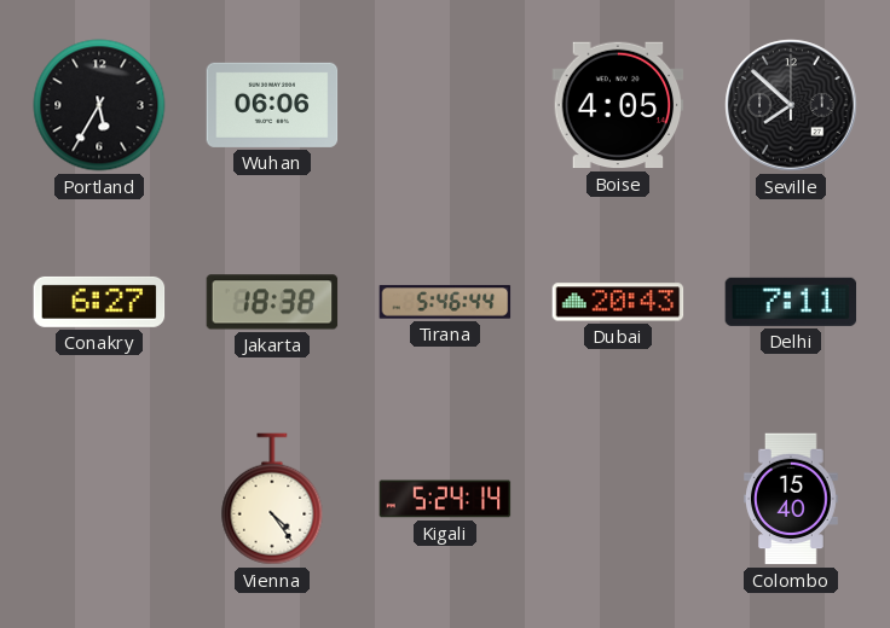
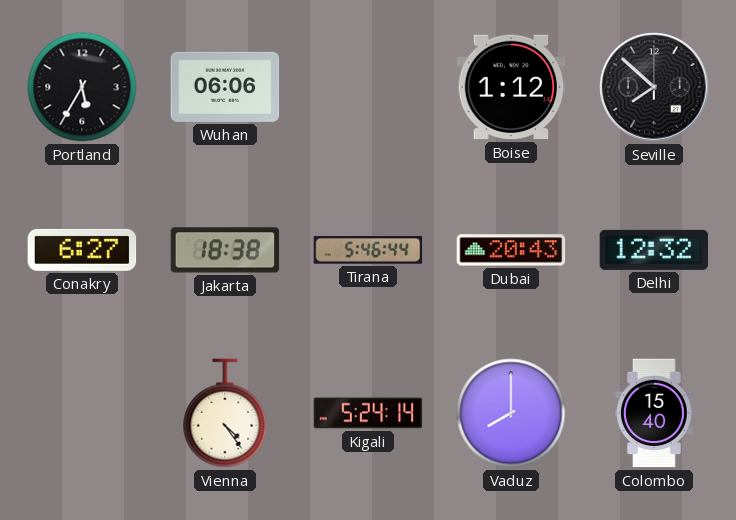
Boise: 4:05 -> 1:12 (511, 87)
Delhi: 7:11 -> 12:32 (654, 250)
Vaduz: none -> 8:00 (511, 413)
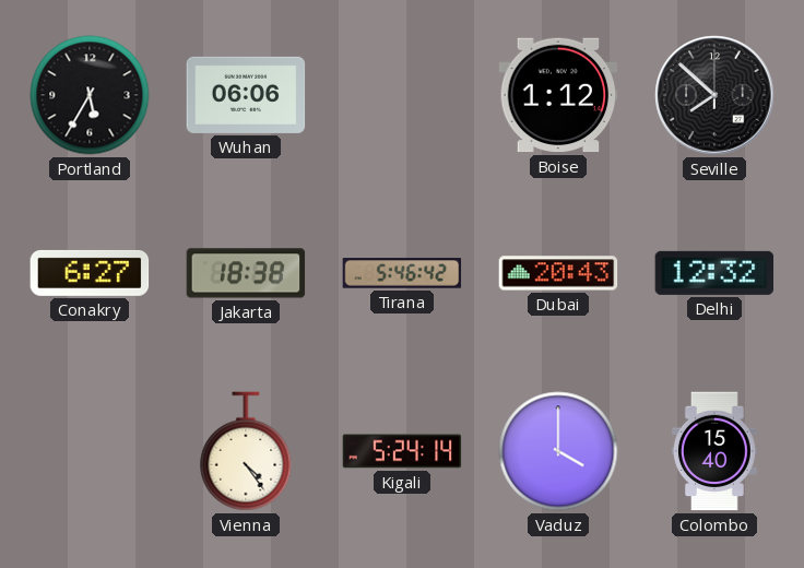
Tirana: 5:46:44 -> 5:46:42 (402, 273)
Vaduz: 8:00 -> 4:00 (558, 451)
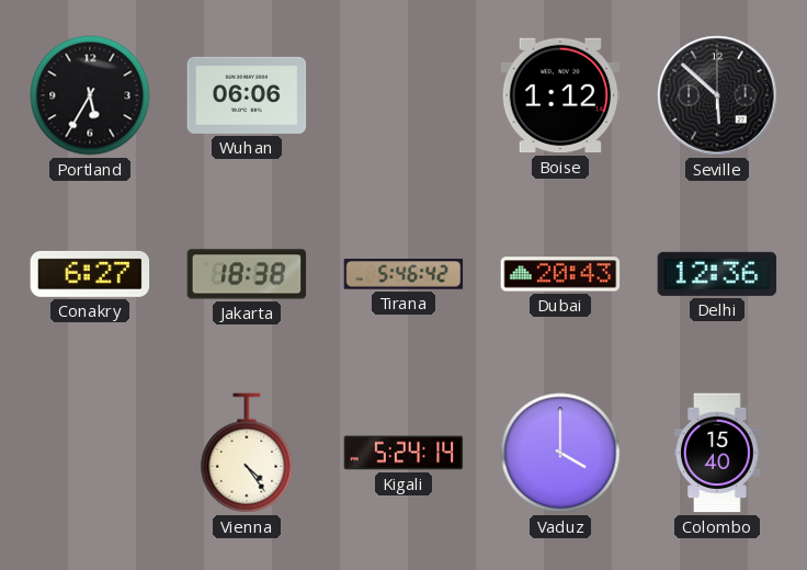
Seville: 7:52 -> 5:52 (717, 95)
Delhi: 12:32 -> 12:36 (717, 274)
